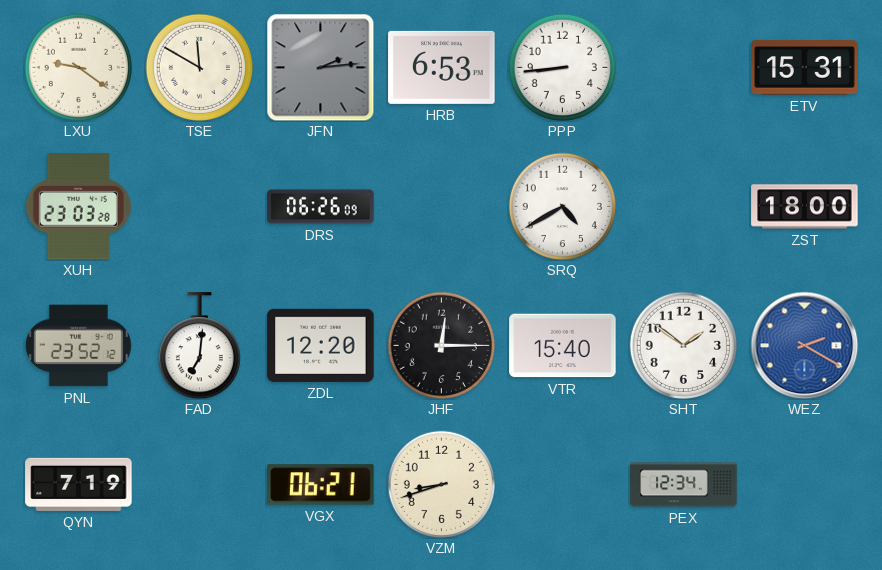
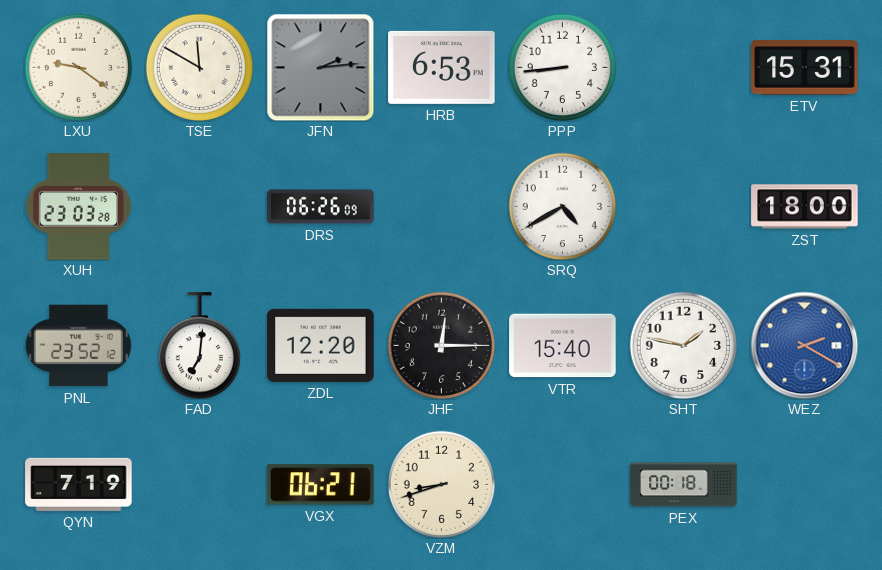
SHT: 1:51 -> 1:47 (683, 345)
PEX: 12:34 -> 00:18 (684, 485)
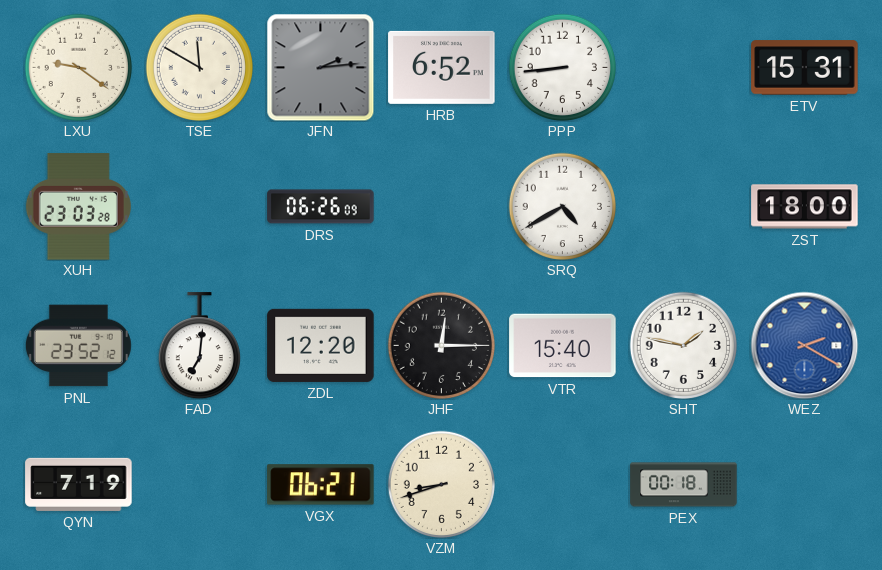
HRB: 6:53 -> 6:52 (442, 67)
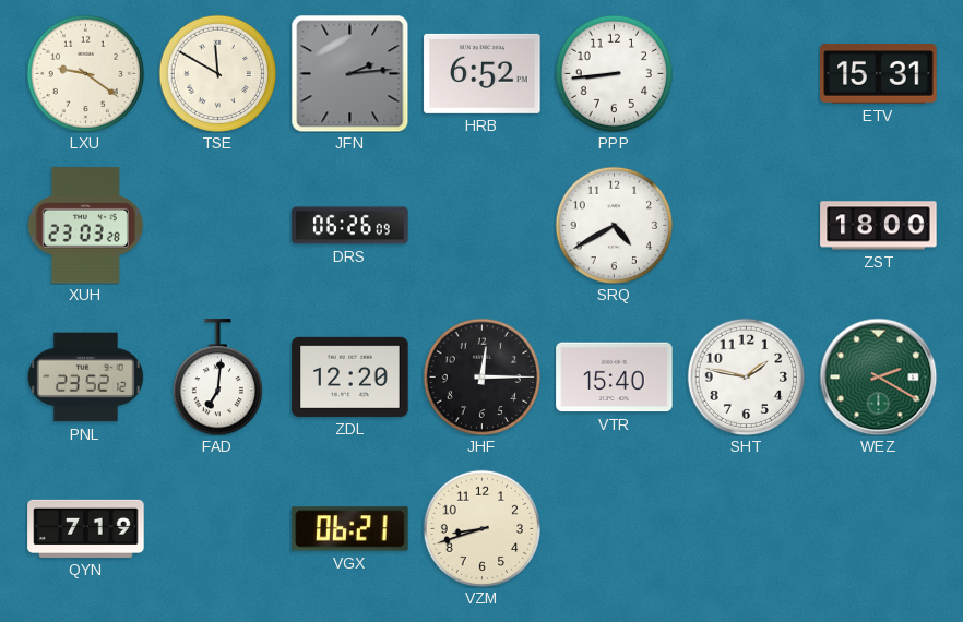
WEZ dial: blue -> green (878, 376)
PEX: 00:18 -> none (684, 485)
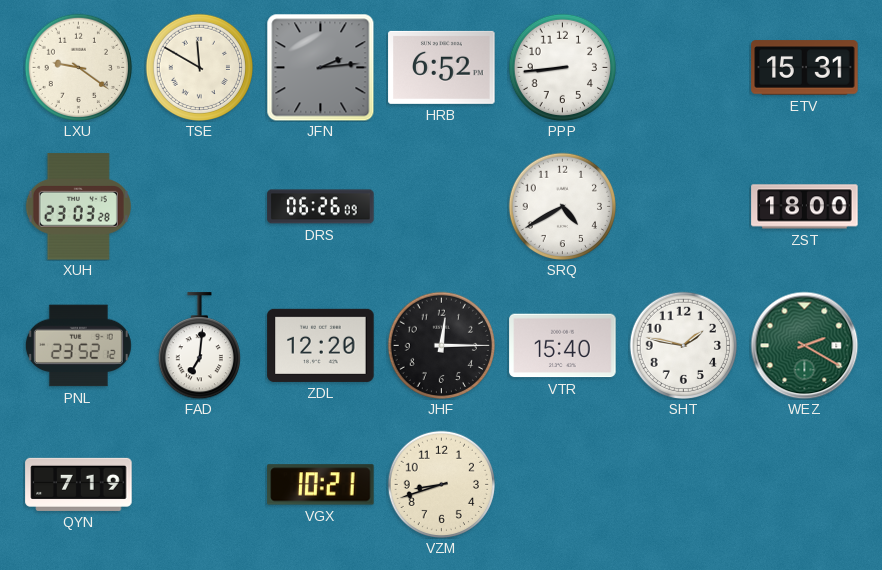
VGX: 06:21 -> 10:21 (321, 485)
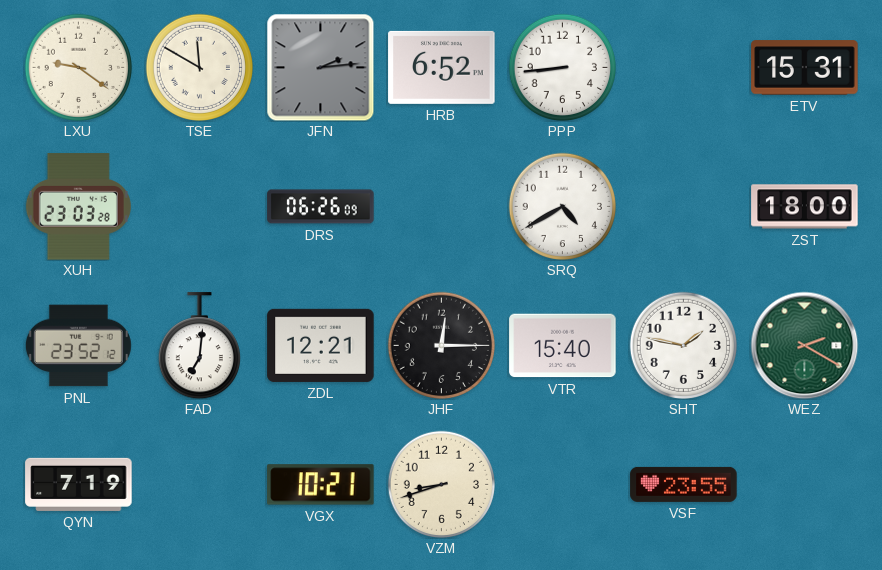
ZDL: 12:20 -> 12:21 (321, 345)
VSF: none -> 23:55 (684, 484)
